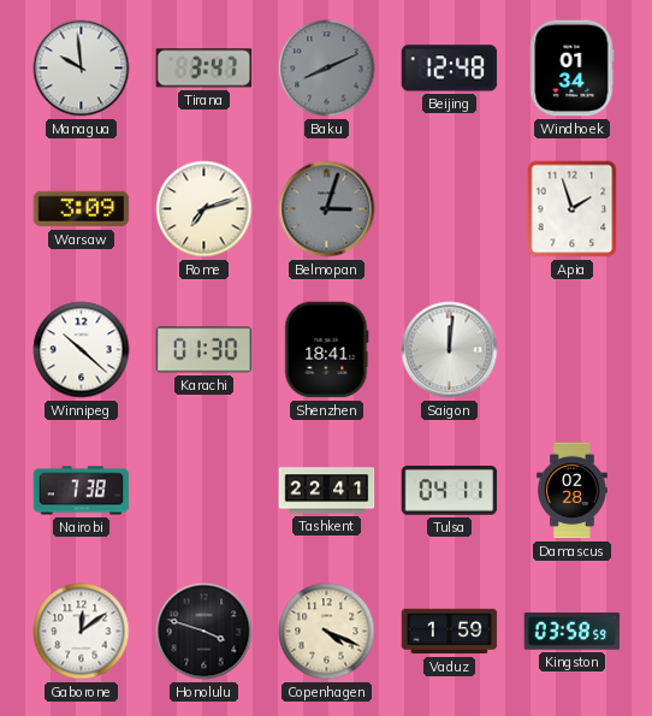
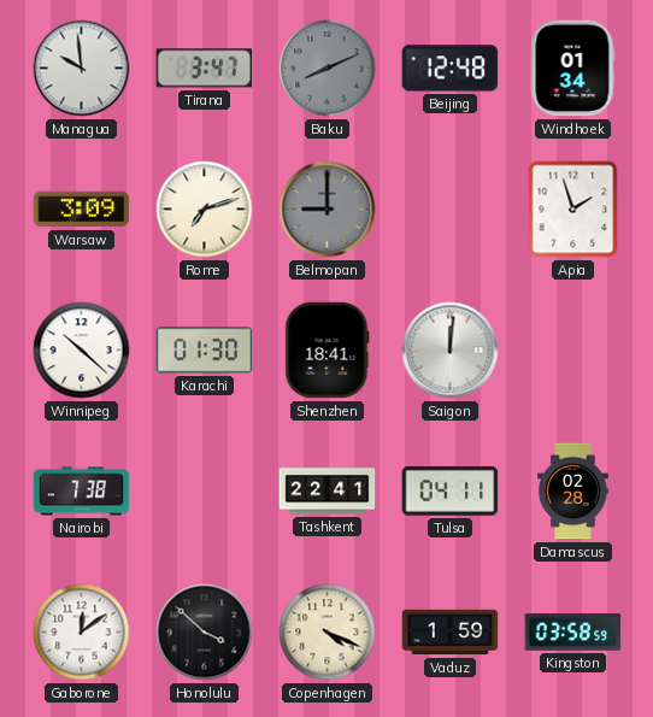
Belmopan: 3:03 -> 9:00 (328, 210)
Honolulu: 3:48 -> 3:52 (205, 633)
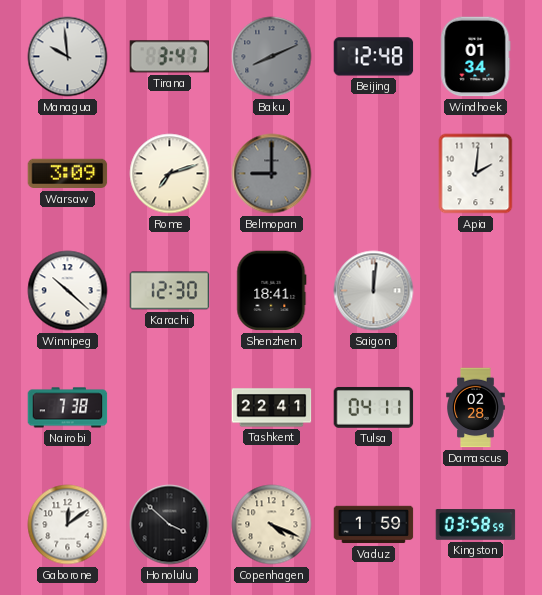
Apia: 1:57 -> 2:01 (476, 174)
Karachi: 01:30 -> 12:30 (170, 291)
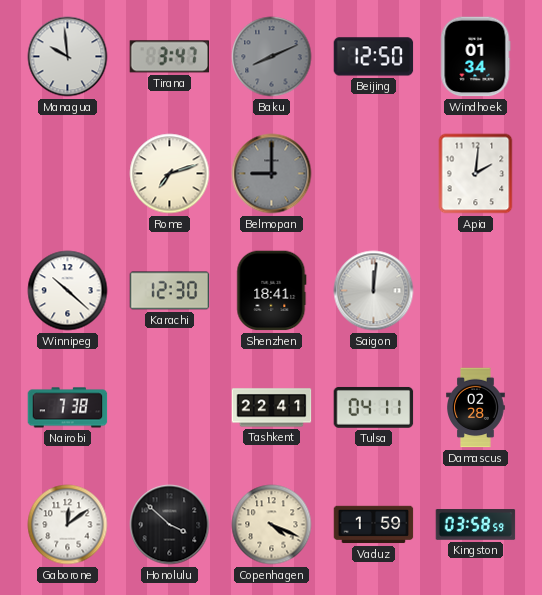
Beijing: 12:48 -> 12:50 (374, 57)
Warsaw: 3:09 -> none (68, 174)
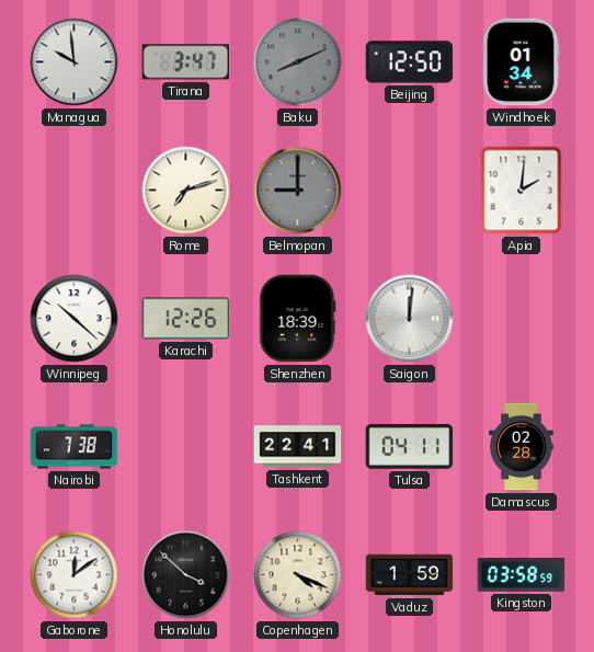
Karachi: 12:30 -> 12:26 (186, 319)
Shenzhen: 18:41 -> 18:39 (298, 319)
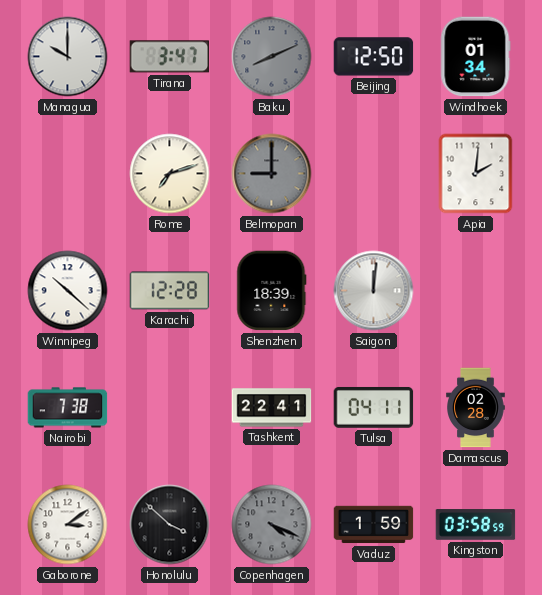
Managua: 9:59 -> 10:00 (68, 57)
Karachi: 12:26 -> 12:28 (170, 291)
Gaborone: 12:09 -> 3:09 (68, 525)
Copenhagen dial: cream -> grey (272, 525)
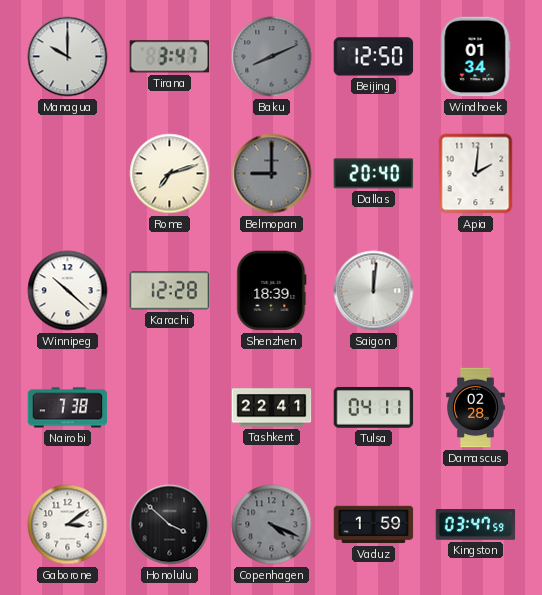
Dallas: none -> 20:40 (374, 174)
Kingston: 03:58 -> 03:47 (476, 525)
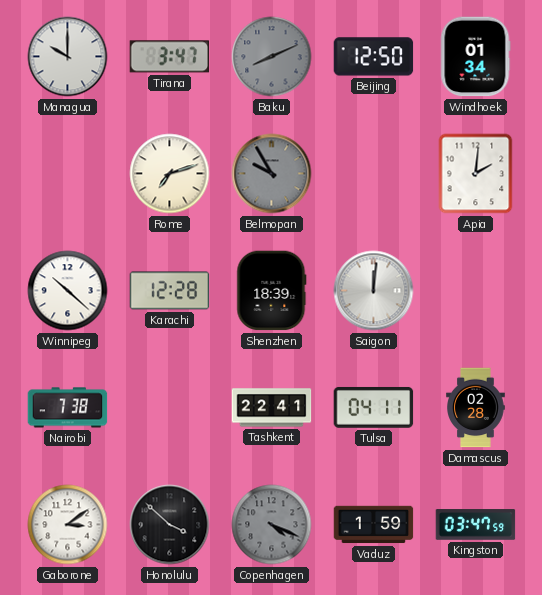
Belmopan: 9:00 -> 9:55 (272, 174)
Dallas: 20:40 -> none (374, 174)
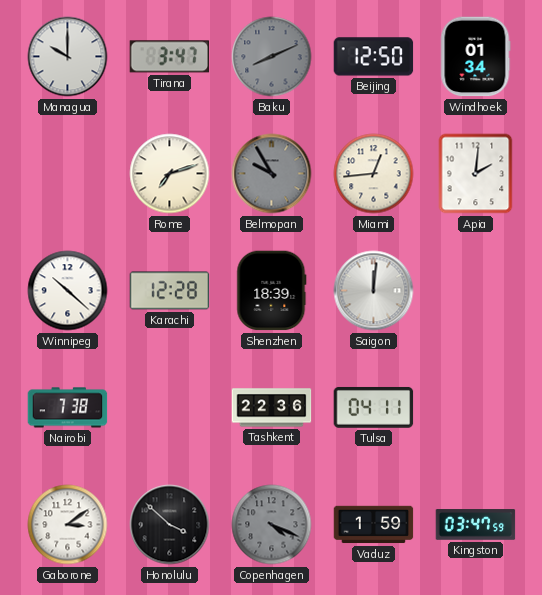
Miami: none -> 12:44 (374, 174)
Tashkent: 22:41 -> 22:36 (272, 408)
Damascus: 02:28 -> none (476, 408)
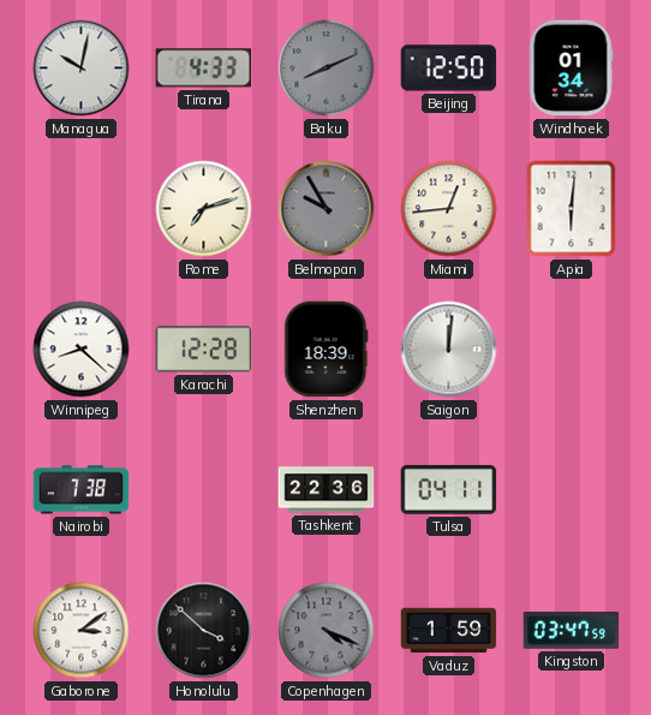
Managua: 10:00 -> 10:02 (82, 68)
Tirana: 3:47 -> 4:33 (204, 68)
Apia: 2:01 -> 6:01 (572, 209)
Winnipeg: 10:22 -> 8:22 (82, 350)
